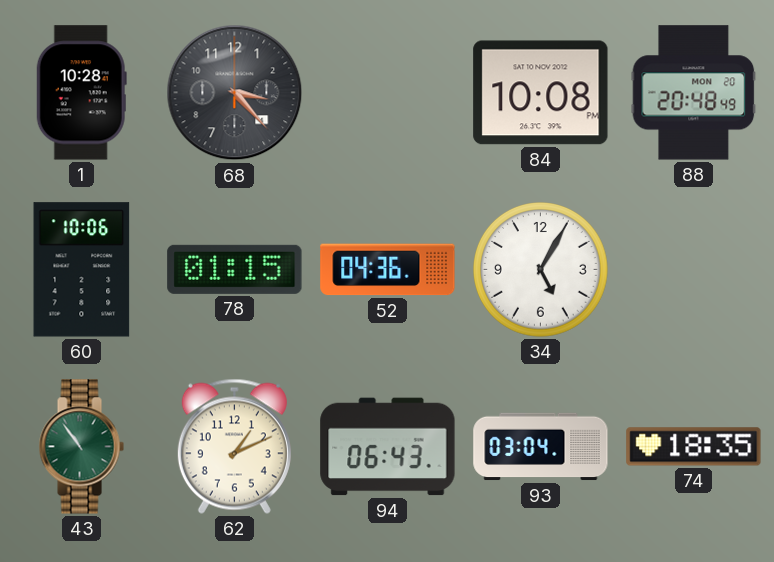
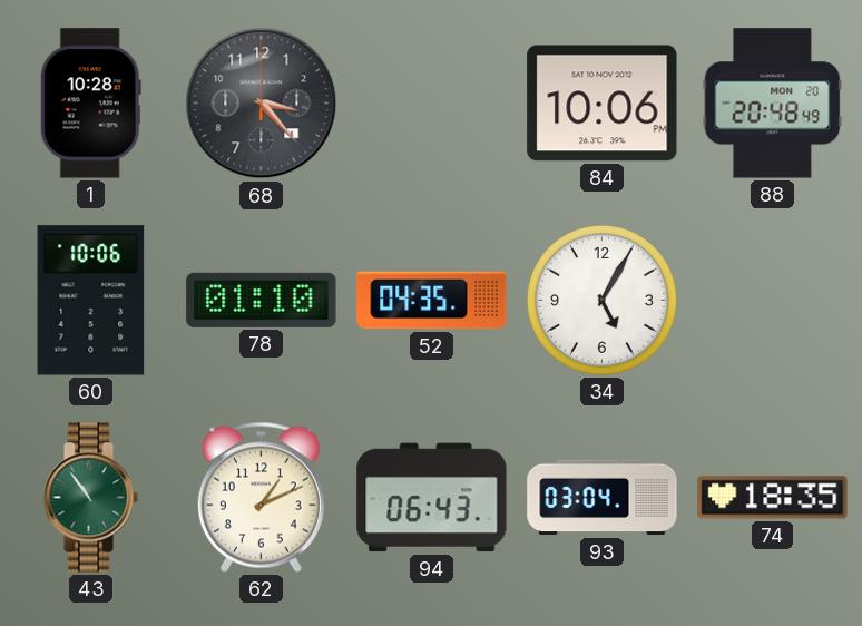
84: 10:08 -> 10:06 (603, 104)
78: 01:15 -> 01:10 (262, 300)
52: 04:36 -> 04:35 (432, 301)
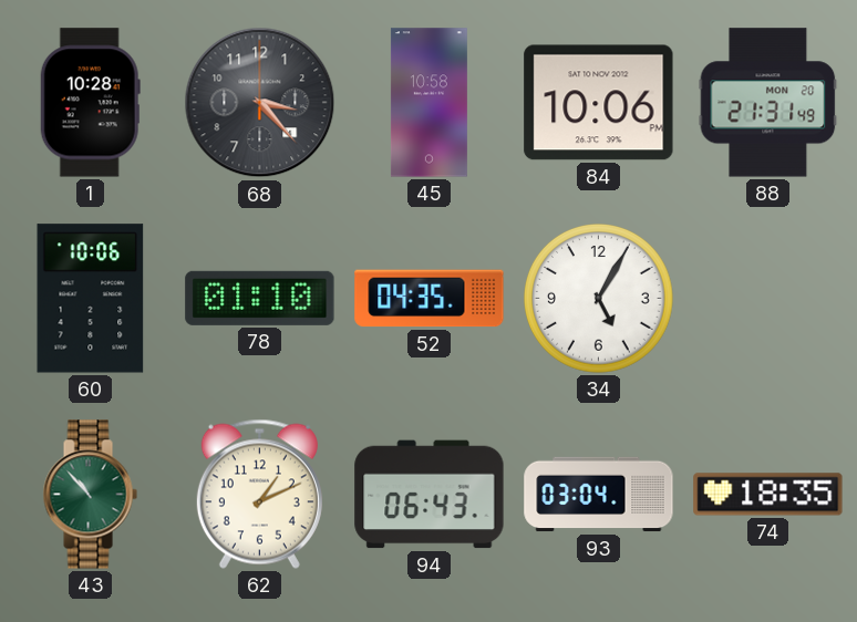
45: none -> 10:58 (428, 103)
88: 20:48 -> 21:31 (768, 103)
43: 10:54 -> 10:53 (90, 495)
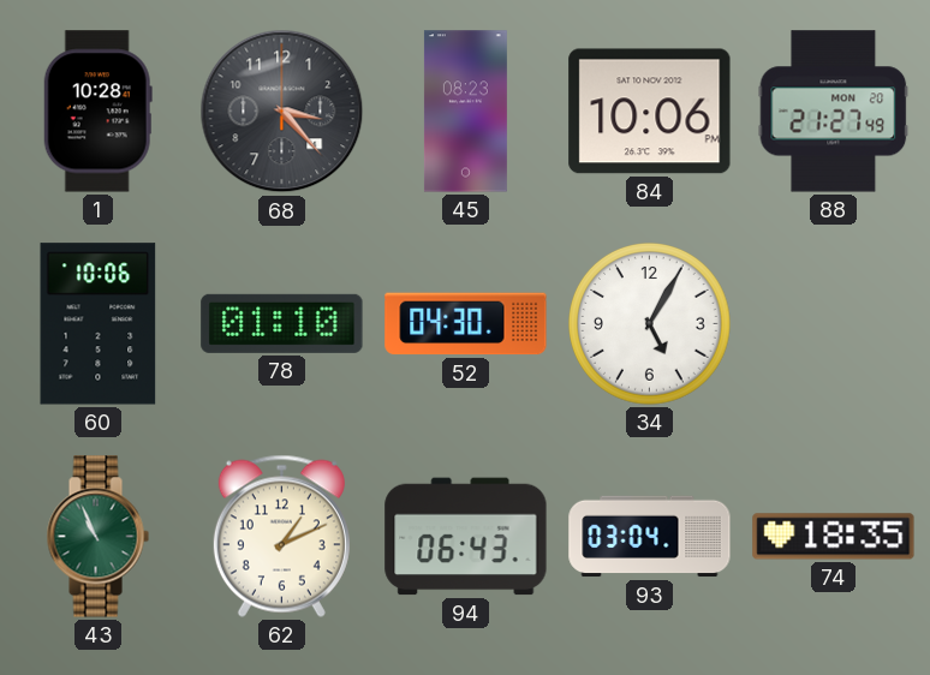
45: 10:58 -> 08:23 (465, 112)
88: 21:31 -> 21:27 (834, 112)
52: 04:35 -> 04:30 (466, 324)
43: 10:53 -> 10:56 (97, 537)
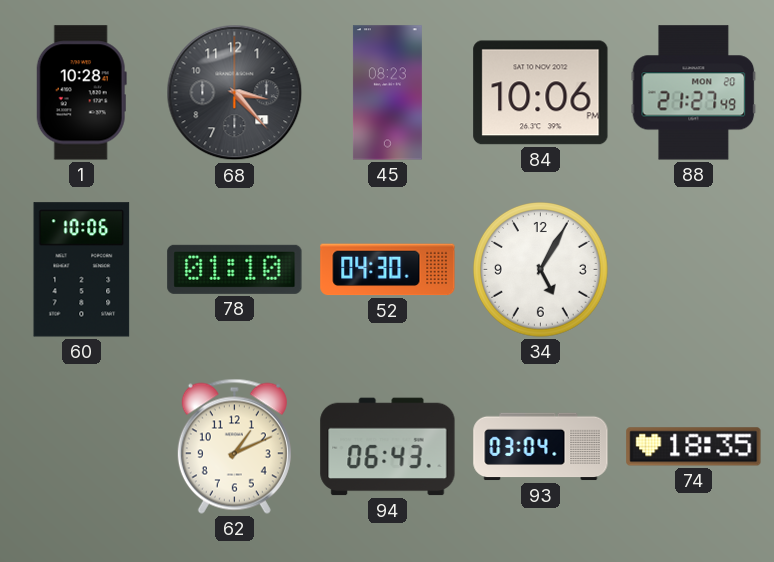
43: 10:56 -> none (97, 537)
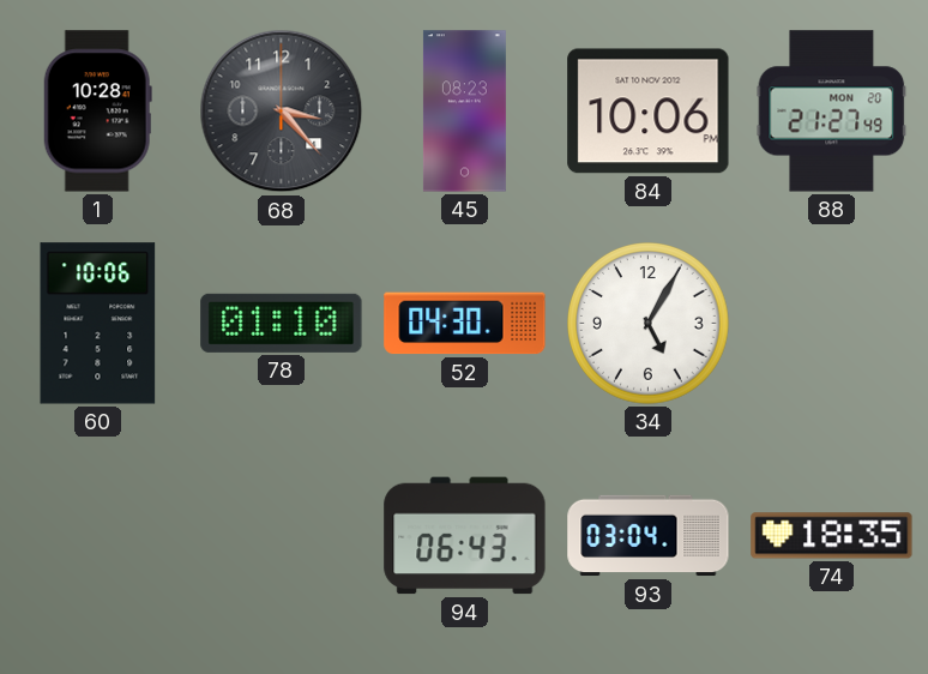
62: 1:11 -> none (234, 446)
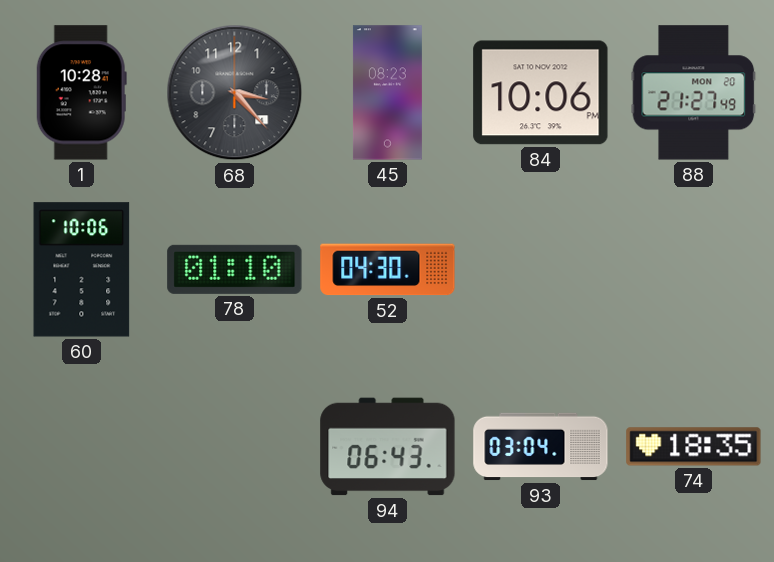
34: 5:05 -> none (649, 324)
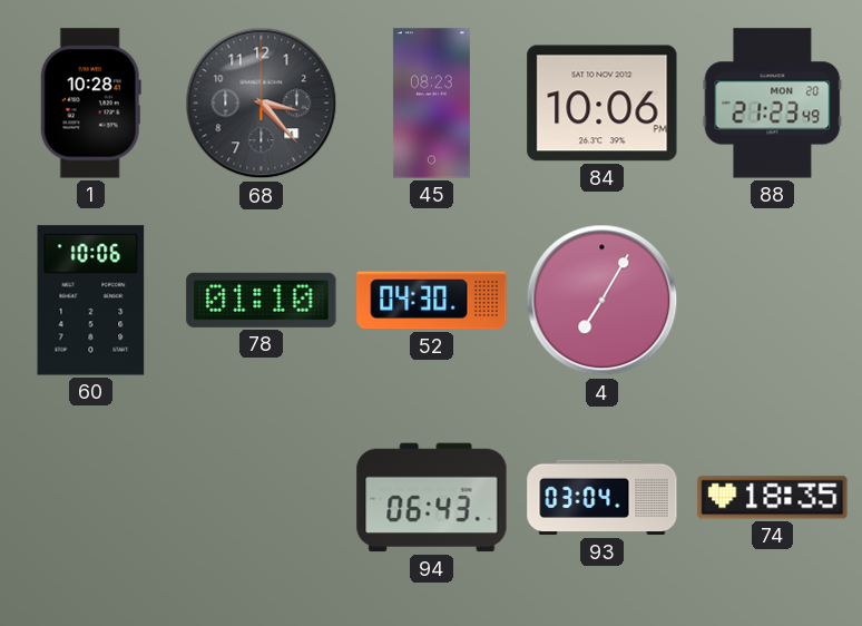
88: 21:27 -> 21:23 (773, 104)
4: none -> 7:05 (603, 301)
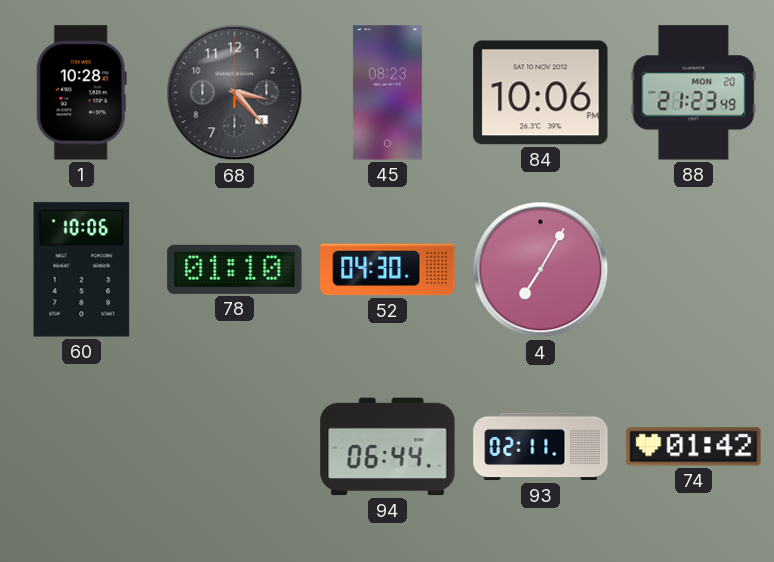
94: 06:43 -> 06:44 (388, 447)
93: 03:04 -> 02:11 (541, 447)
74: 18:35 -> 01:42 (694, 447)
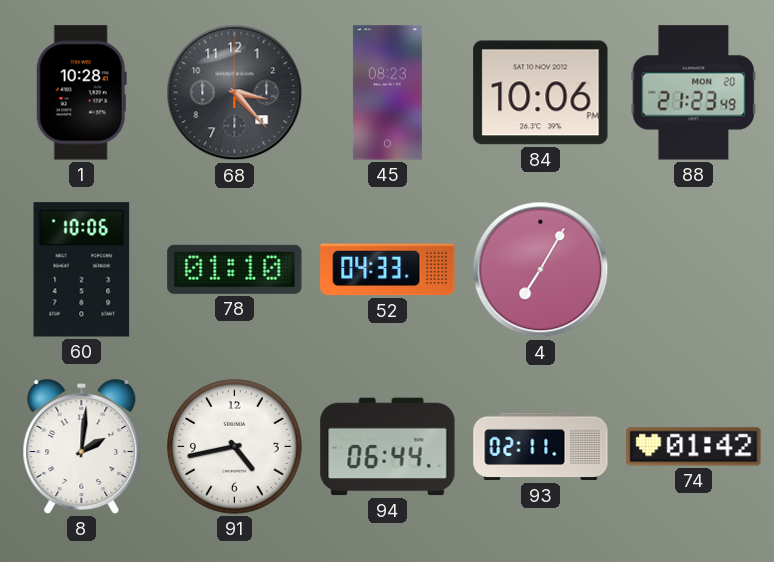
52: 04:30 -> 04:33 (388, 270)
8: none -> 2:01 (82, 447)
91: none -> 4:43 (235, 447)
